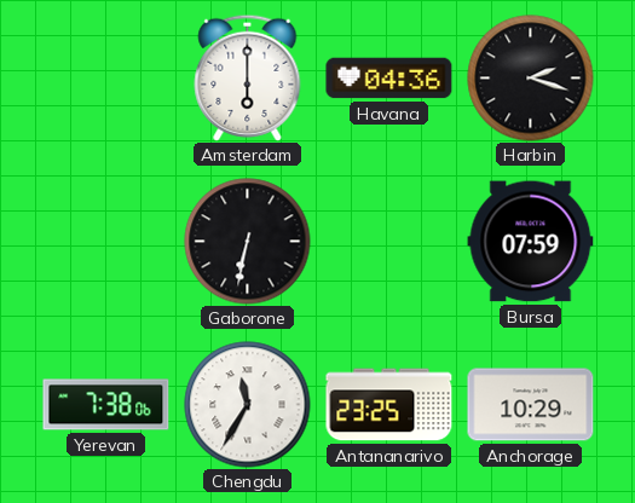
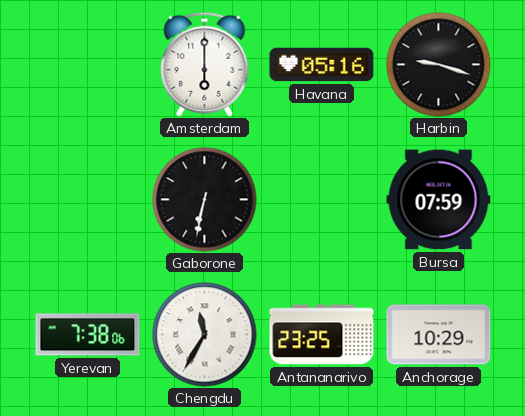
Havana: 04:36 -> 05:16 (322, 65)
Harbin: 2:18 -> 9:18 (439, 65)
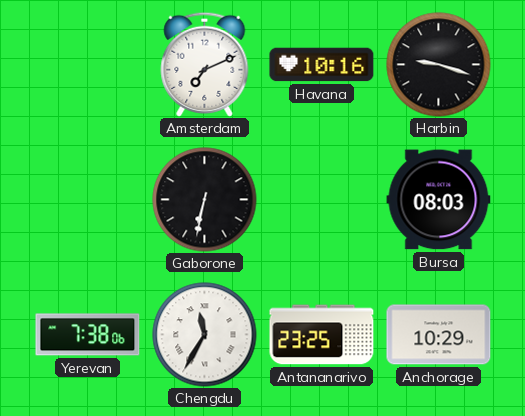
Amsterdam: 6:00 -> 7:11 (205, 64)
Havana: 05:16 -> 10:16 (322, 65)
Bursa: 07:59 -> 08:03 (439, 200)
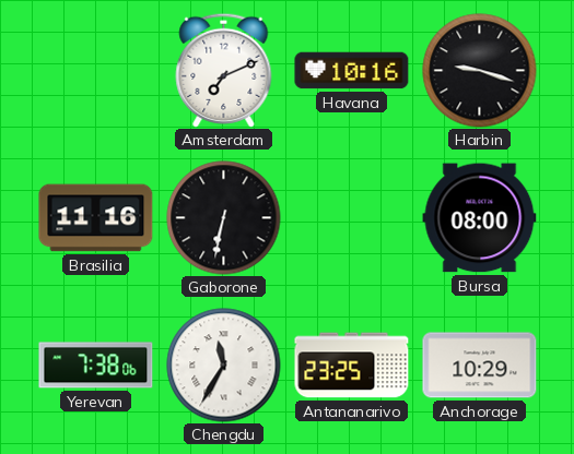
Brasilia: none -> 11:16 (96, 218)
Bursa: 08:03 -> 08:00 (480, 218)
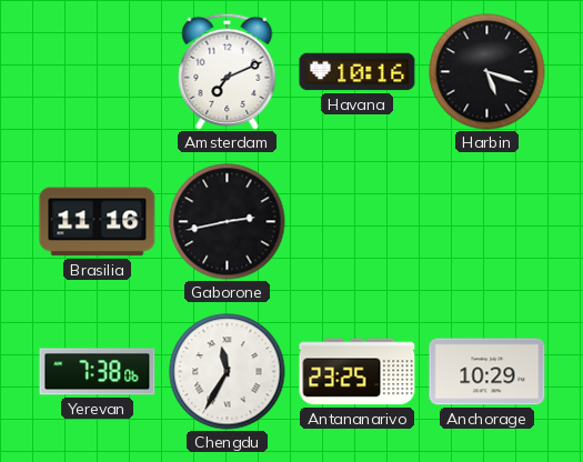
Harbin: 9:18 -> 5:18 (487, 72)
Gaborone: 6:32 -> 2:43 (228, 222)
Bursa: 08:00 -> none (480, 218)
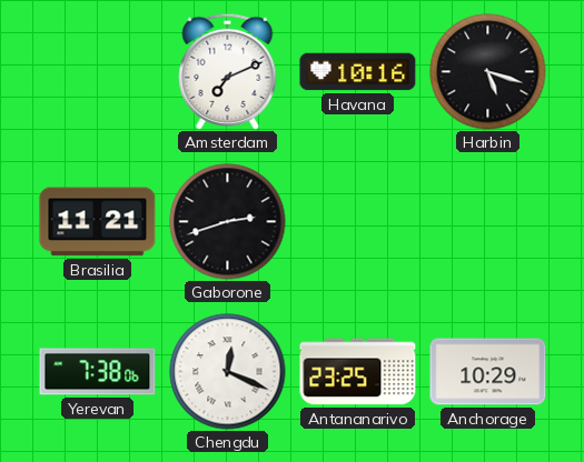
Brasilia: 11:16 -> 11:21 (98, 222)
Gaborone: 2:43 -> 2:42 (228, 222)
Chengdu: 11:35 -> 12:19 (228, 372)
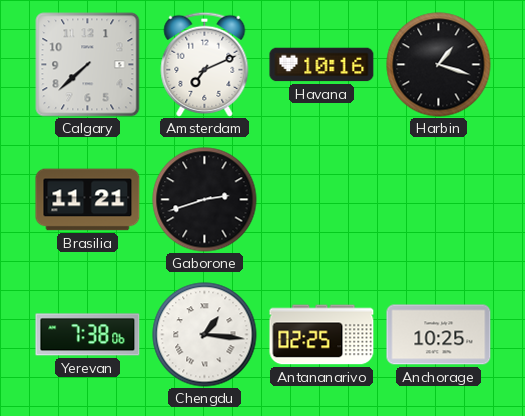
Calgary: none -> 7:38 (88, 65)
Harbin: 5:18 -> 1:18 (439, 65)
Chengdu: 12:19 -> 1:16 (205, 335)
Antananarivo: 23:25 -> 02:25 (322, 335)
Anchorage: 10:29 -> 10:25 (439, 335)
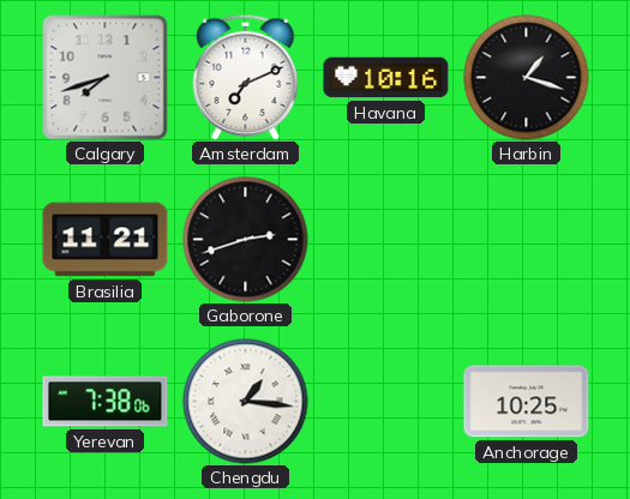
Calgary: 7:38 -> 7:42 (106, 78)
Antananarivo: 02:25 -> none (322, 335)
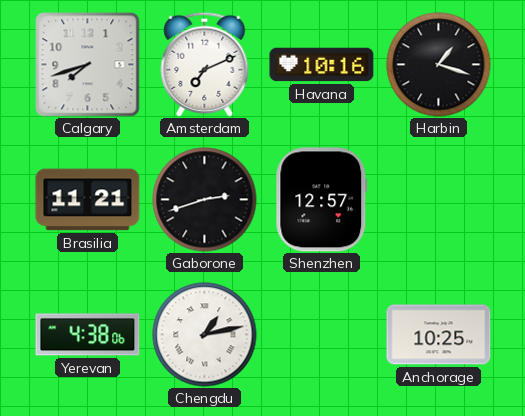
Shenzhen: none -> 12:57 (322, 200)
Yerevan: 7:38 -> 4:38 (88, 335)
Chengdu: 1:16 -> 1:13 (205, 335)
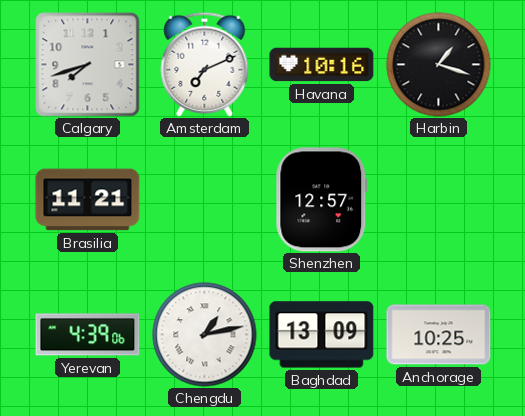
Gaborone: 2:42 -> none (205, 200)
Yerevan: 4:38 -> 4:39 (88, 335)
Baghdad: none -> 13:09 (322, 335)
